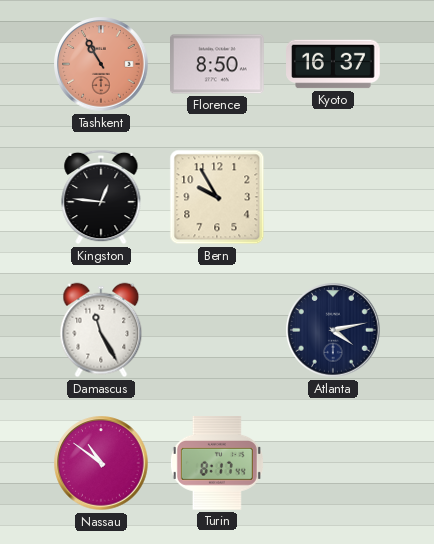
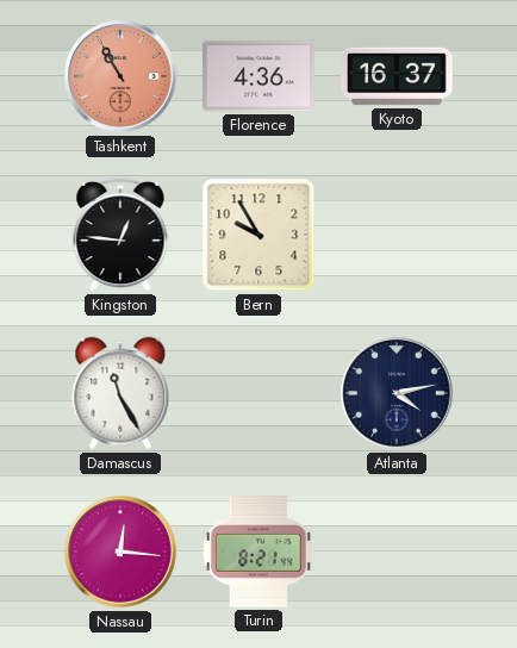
Florence: 8:50 -> 4:36 (260, 76)
Nassau: 10:51 -> 12:16 (120, 552)
Turin: 8:17 -> 8:21 (258, 553)
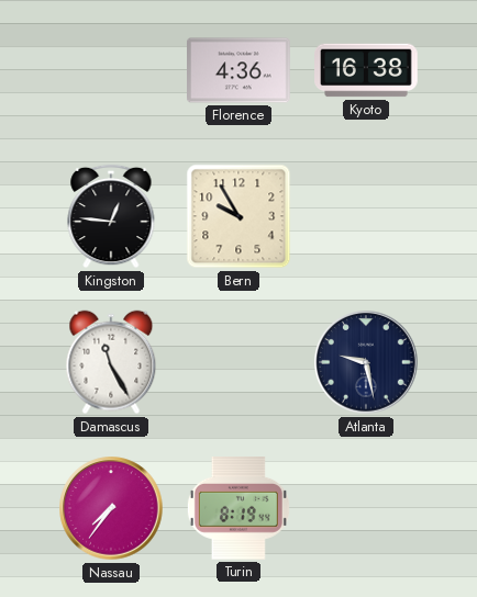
Tashkent: 10:55 -> none (120, 76)
Kyoto: 16:37 -> 16:38 (366, 70)
Atlanta: 4:13 -> 9:28 (366, 362)
Nassau: 12:16 -> 7:36 (111, 508)
Turin: 8:21 -> 8:19 (239, 509)
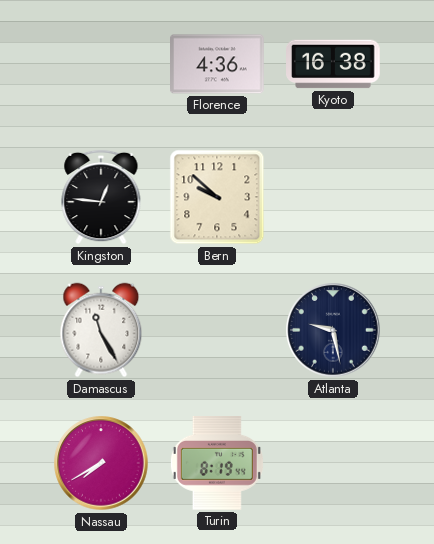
Bern: 9:55 -> 9:52 (217, 197)
Nassau: 7:36 -> 7:40 (101, 463)
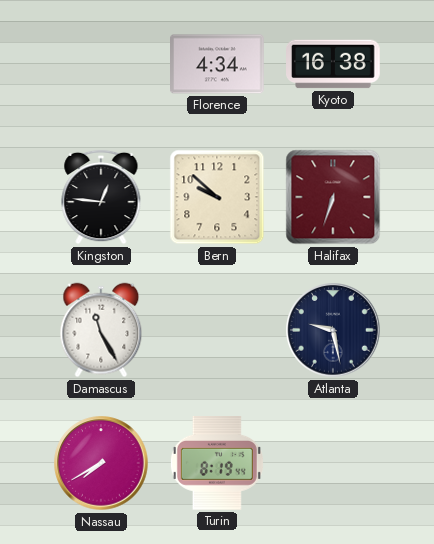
Florence: 4:36 -> 4:34 (218, 64)
Halifax: none -> 6:33 (333, 197)
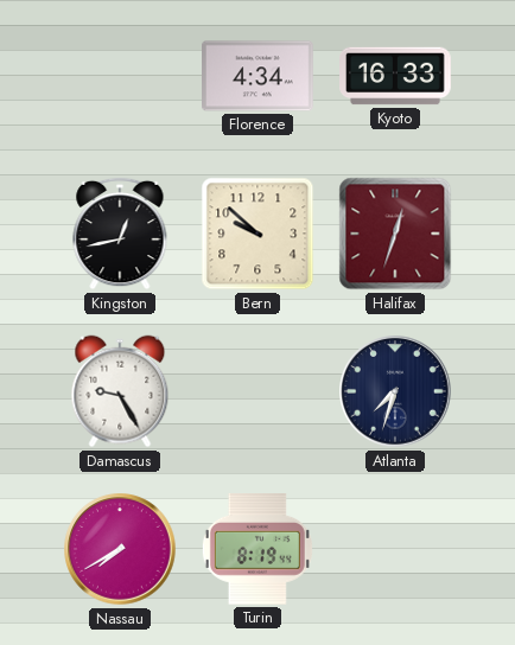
Kyoto: 16:38 -> 16:33 (395, 76)
Kingston: 12:46 -> 12:43 (120, 234)
Halifax: 6:33 -> 12:33 (395, 234)
Damascus: 11:25 -> 9:25 (120, 391)
Atlanta: 9:28 -> 7:33 (395, 391)
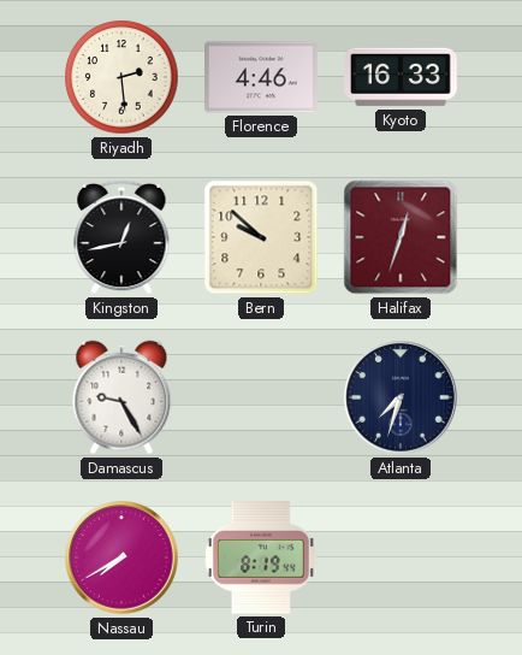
Riyadh: none -> 2:29 (121, 77)
Florence: 4:34 -> 4:46 (262, 77)
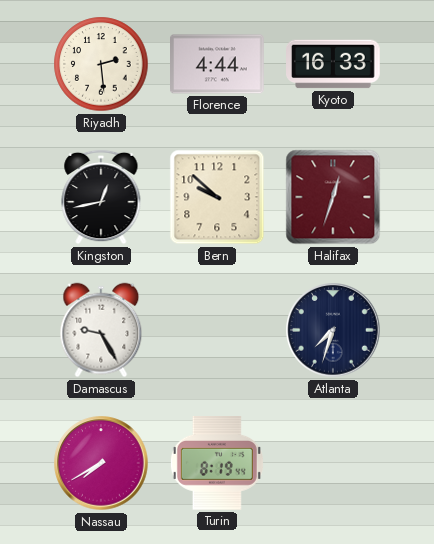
Florence: 4:46 -> 4:44 (218, 64)
